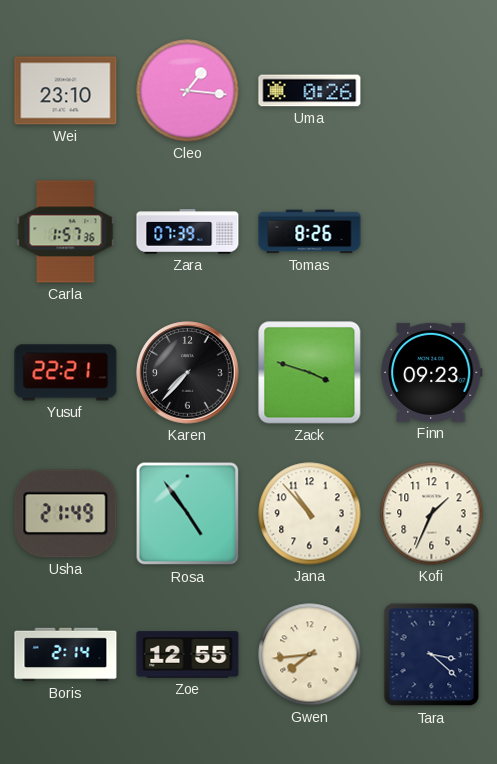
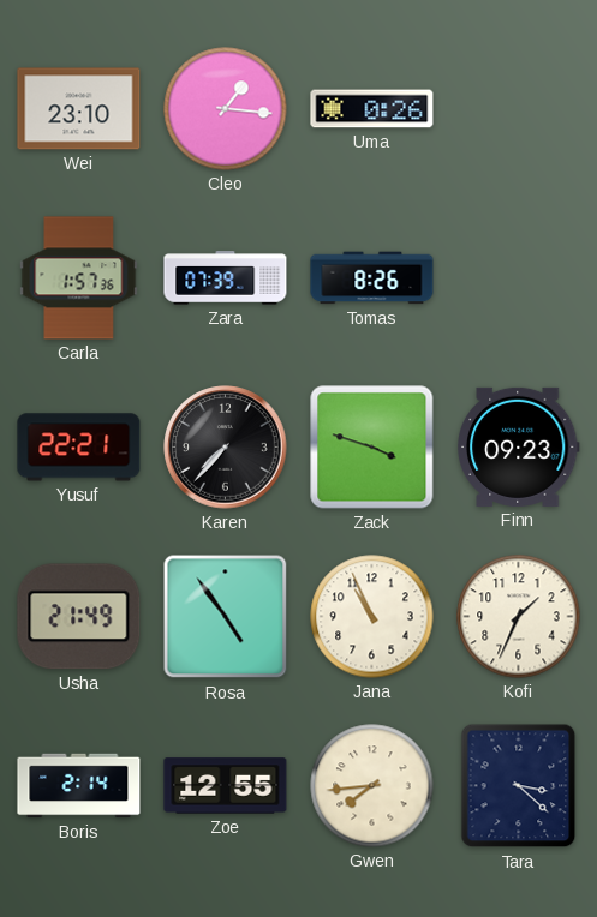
Jana: 10:53 -> 10:56 (372, 617)
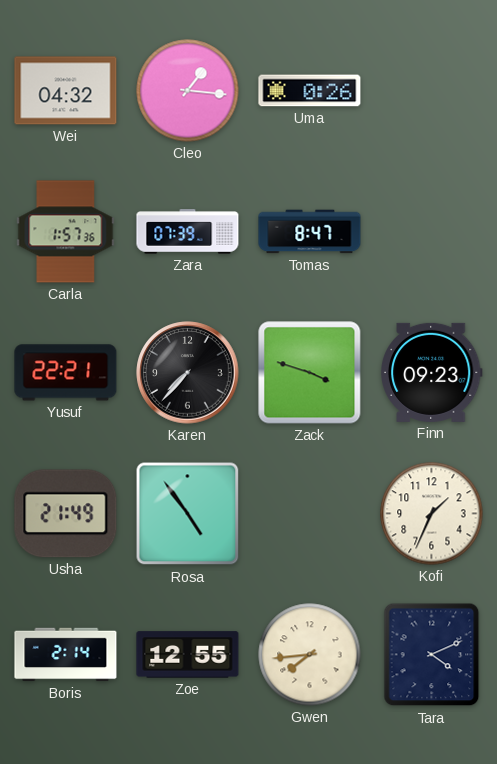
Wei: 23:10 -> 04:32 (66, 91)
Tomas: 8:26 -> 8:47 (310, 232)
Jana: 10:56 -> none (372, 617)
Tara: 3:22 -> 4:11 (432, 655)
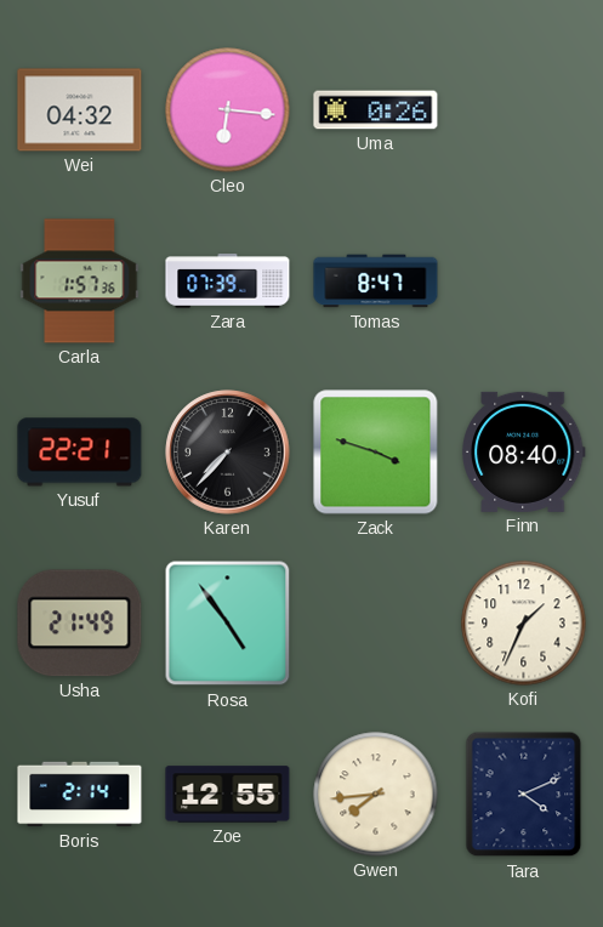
Cleo: 1:16 -> 6:16 (228, 110)
Finn: 09:23 -> 08:40 (523, 451)
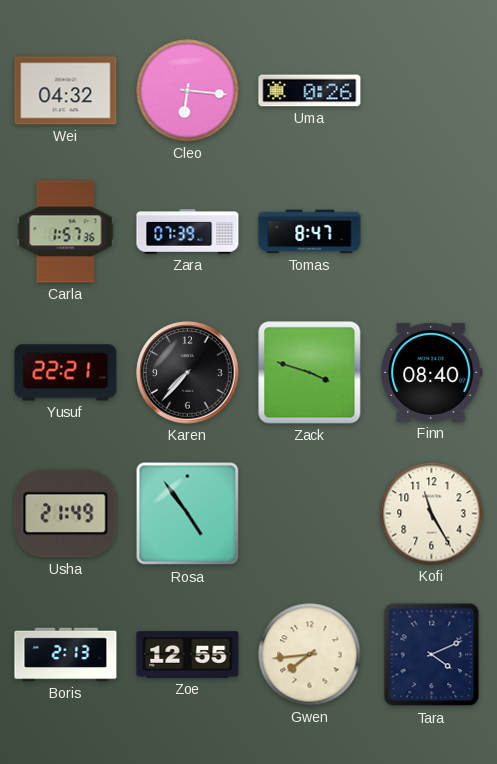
Kofi: 1:34 -> 11:25 (432, 514)
Boris: 2:14 -> 2:13 (66, 655)
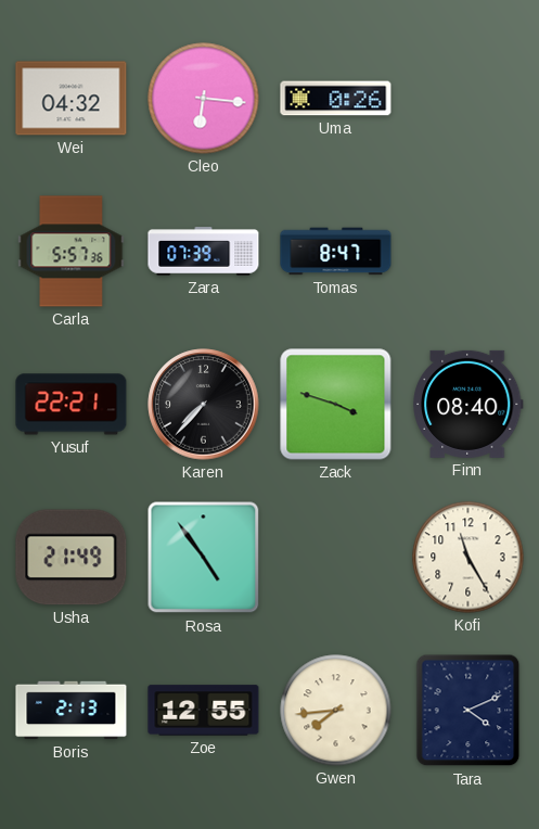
Carla: 1:57 -> 5:57 (72, 252)
